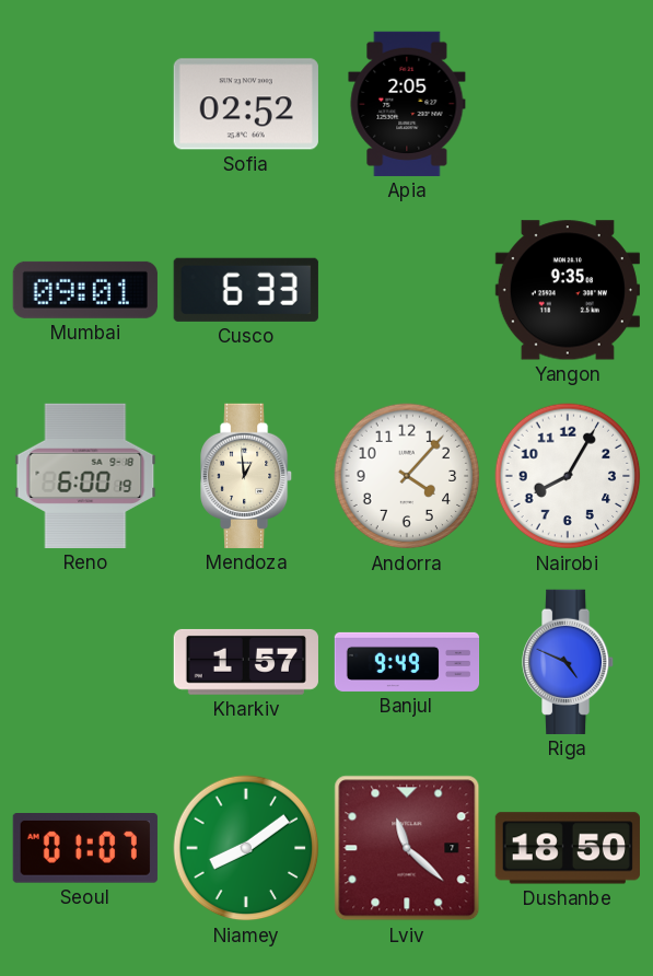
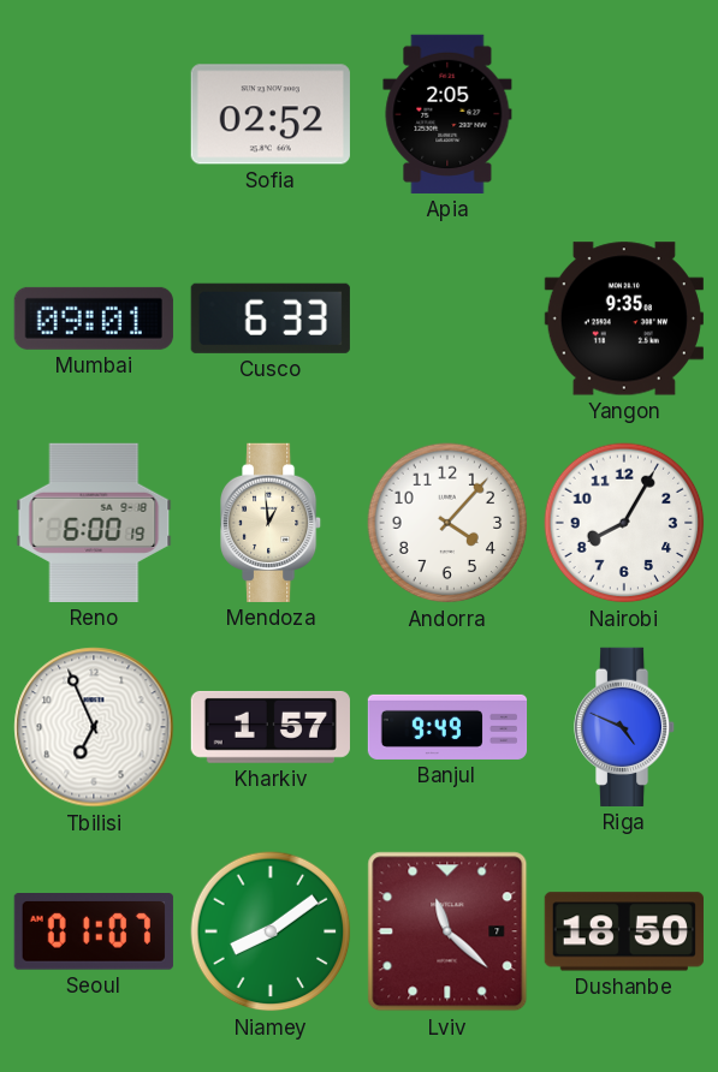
Tbilisi: none -> 6:56 (94, 727)
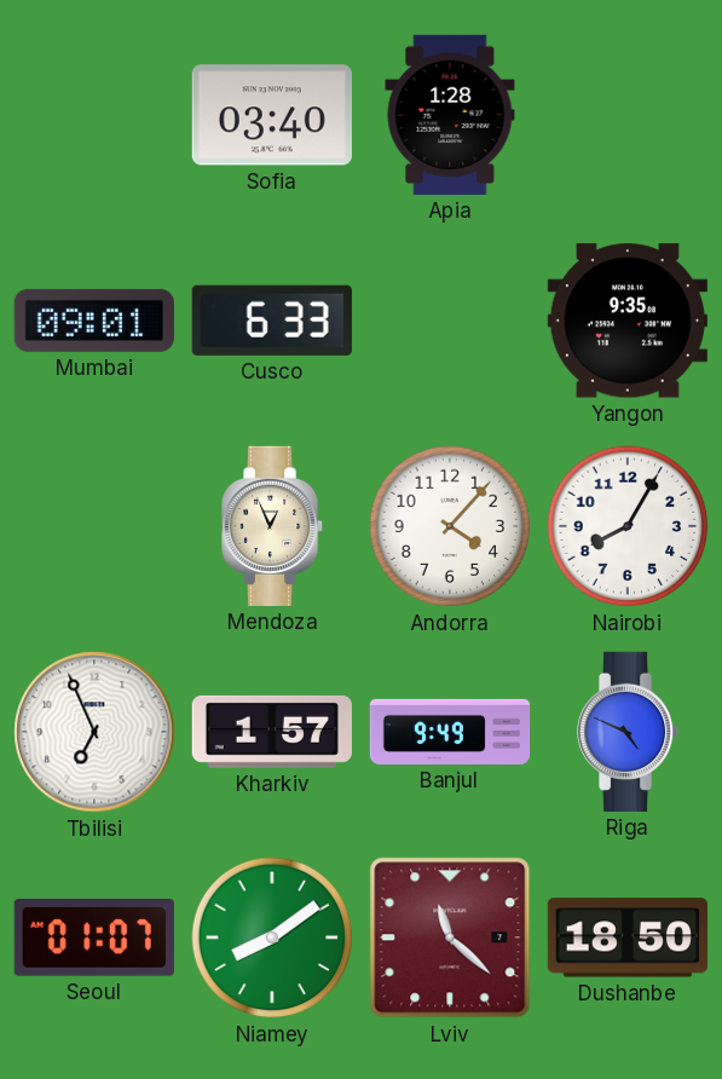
Sofia: 02:52 -> 03:40 (272, 115)
Apia: 2:05 -> 1:28 (450, 115)
Reno: 6:00 -> none (94, 523)
Mendoza: 12:59 -> 12:56 (273, 526)
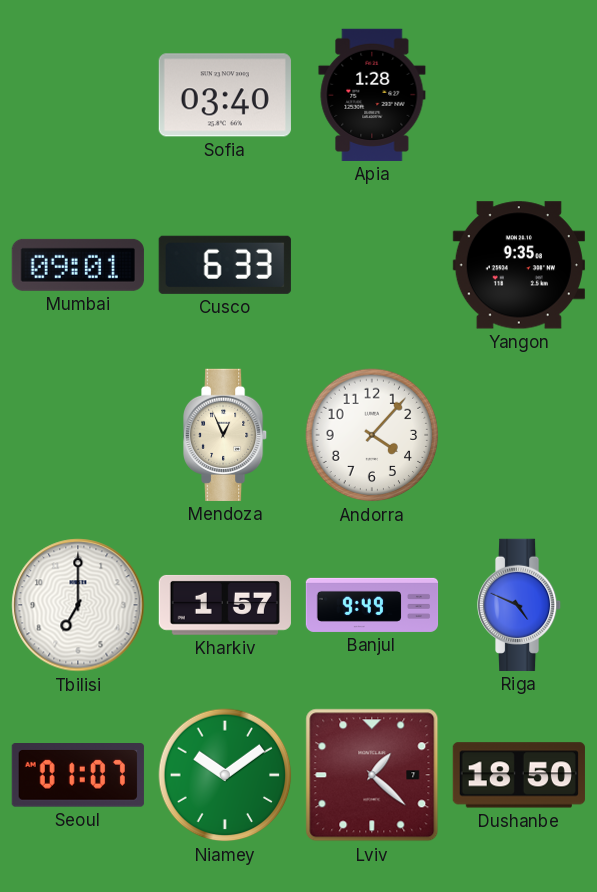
Nairobi: 8:05 -> none (628, 526)
Tbilisi: 6:56 -> 7:00 (78, 605)
Niamey: 8:09 -> 10:09 (225, 775)
Lviv: 11:22 -> 1:22 (372, 775)
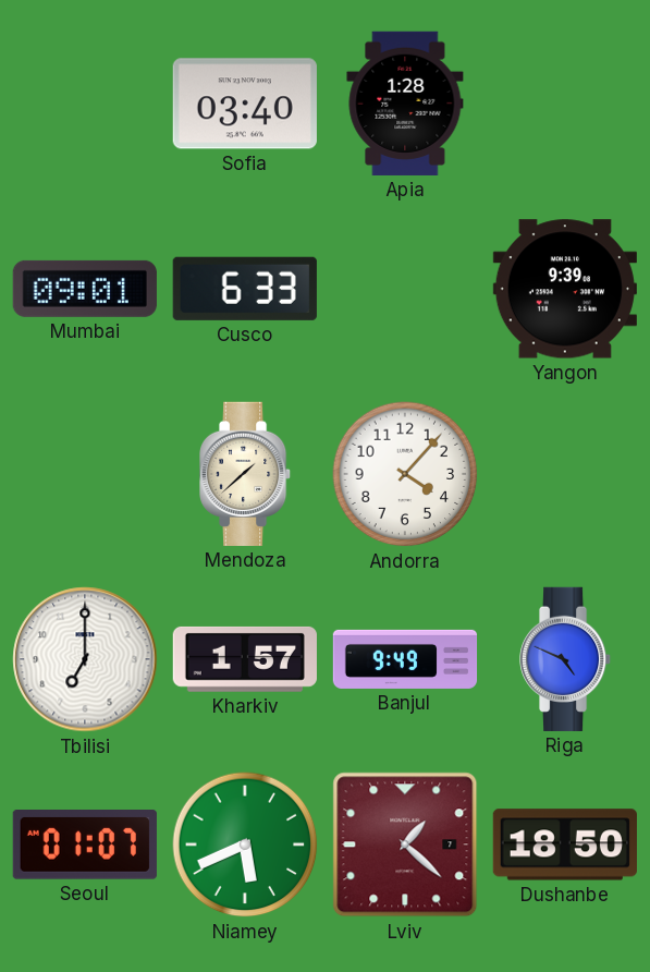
Yangon: 9:35 -> 9:39 (565, 289)
Mendoza: 12:56 -> 1:38 (246, 474)
Niamey: 10:09 -> 5:41 (245, 845)
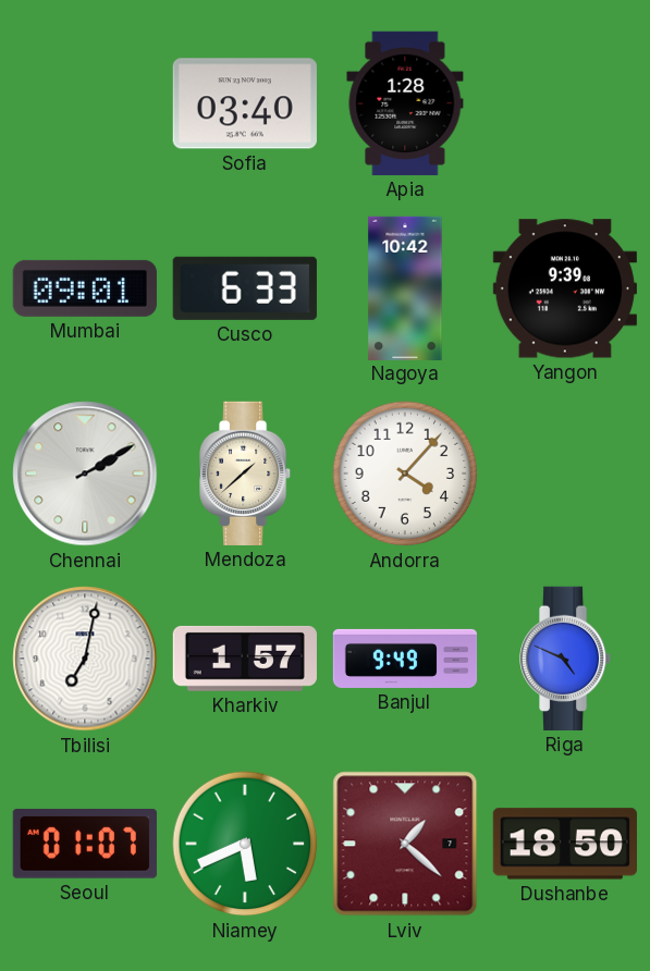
Nagoya: none -> 10:42 (405, 287)
Chennai: none -> 2:10 (85, 474)
Tbilisi: 7:00 -> 7:02 (85, 659)
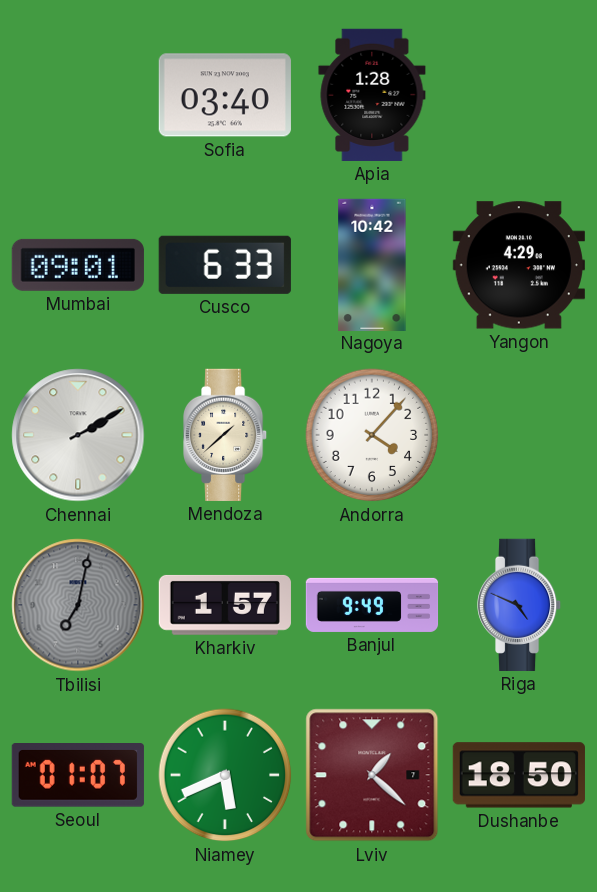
Yangon: 9:39 -> 4:29 (519, 265)
Tbilisi dial: white -> grey (78, 605)
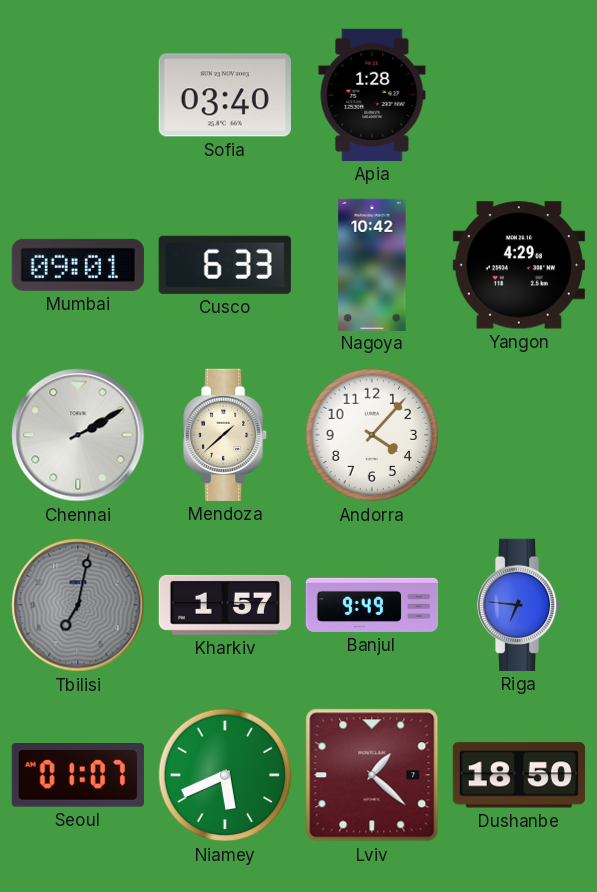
Riga: 4:49 -> 6:46 (520, 605)
